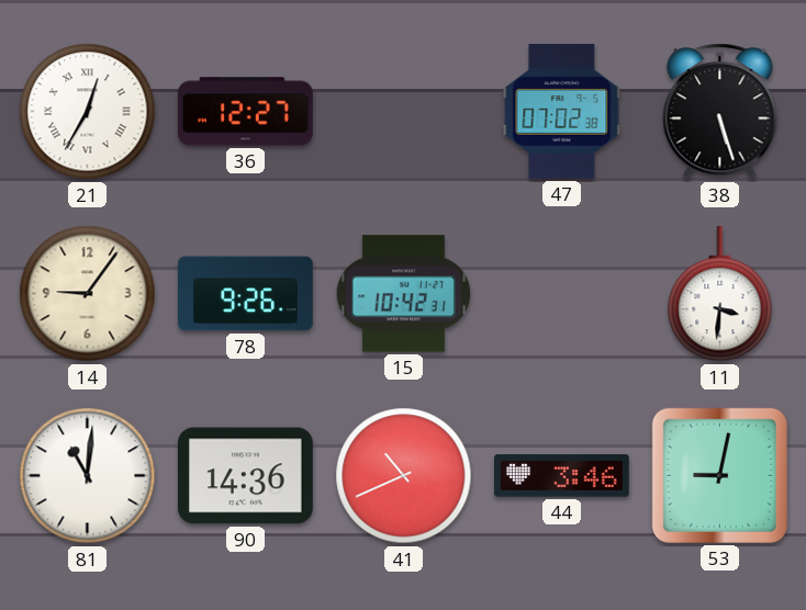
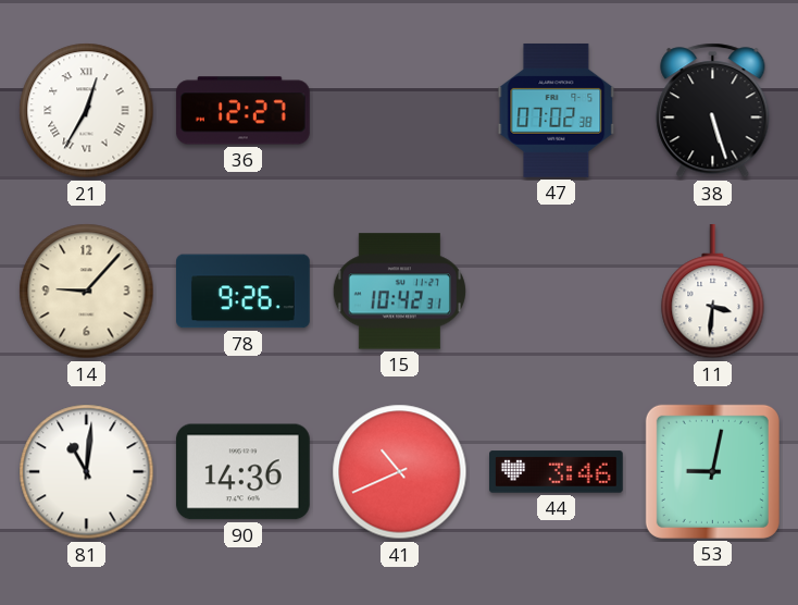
14: 9:06 -> 9:07 (87, 292)
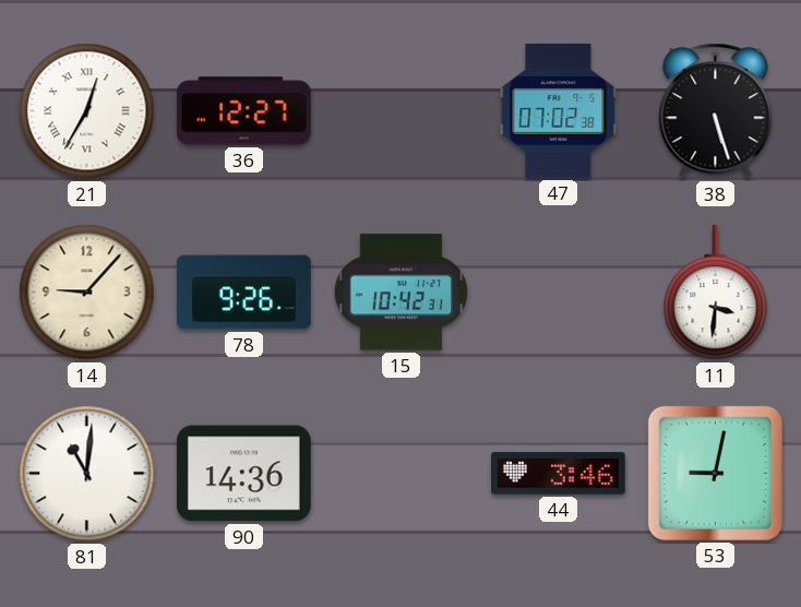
41: 10:41 -> none (400, 472)
